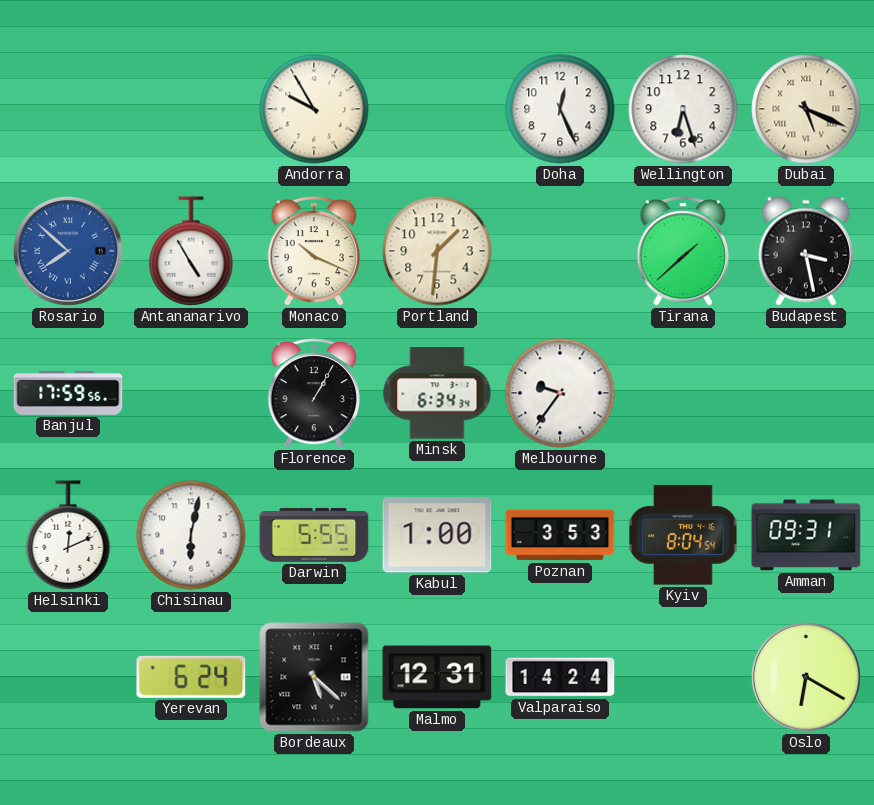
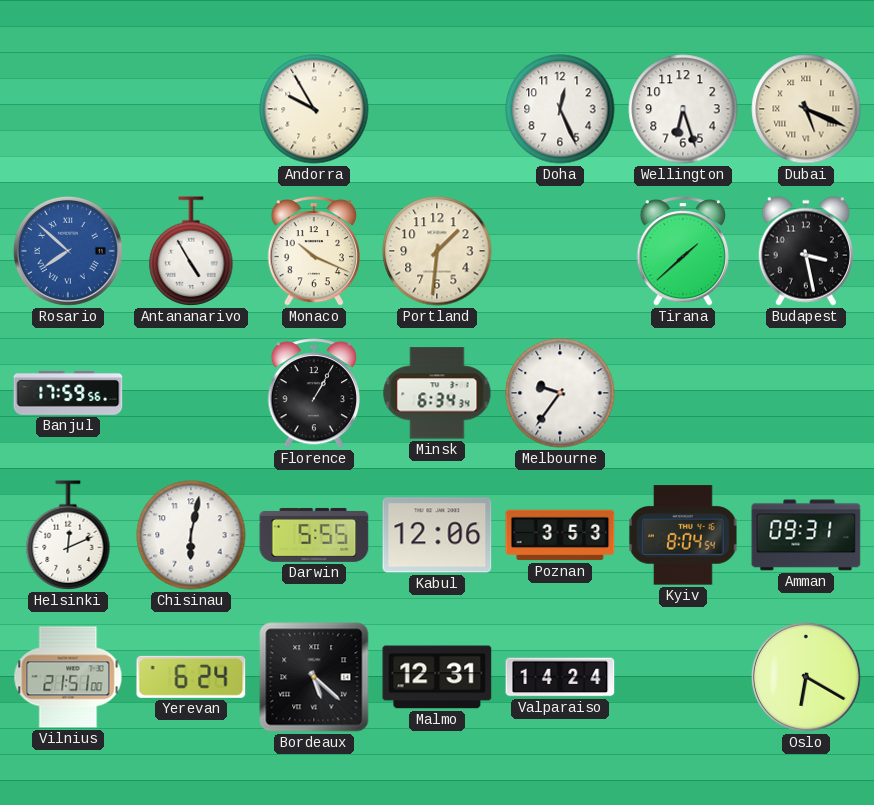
Kabul: 1:00 -> 12:06 (437, 535)
Vilnius: none -> 21:51 (68, 677)
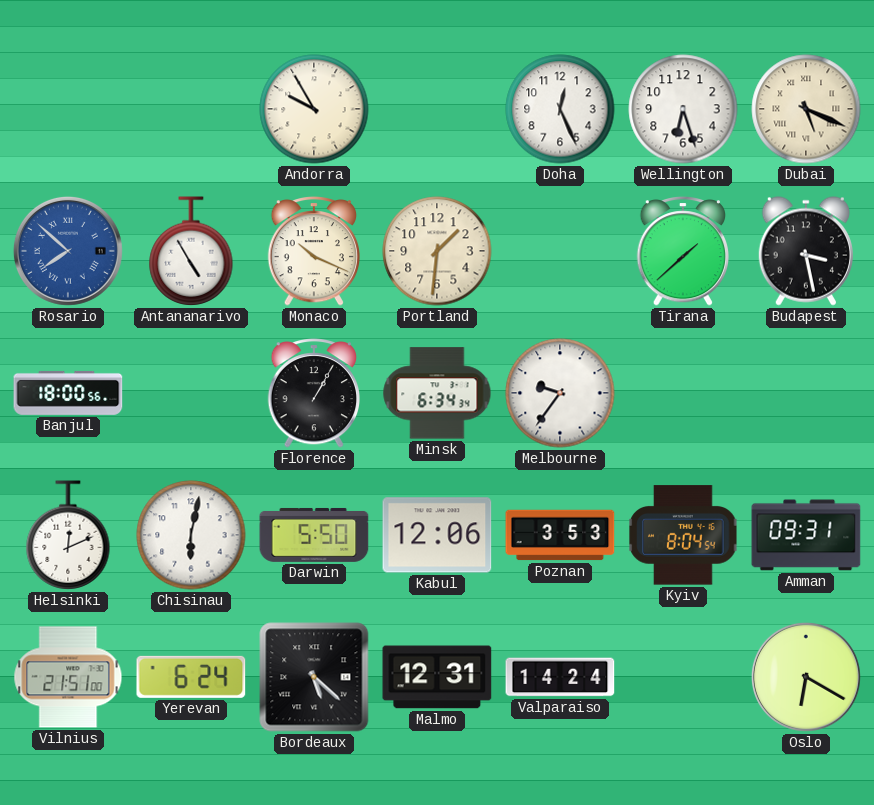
Banjul: 17:59 -> 18:00 (68, 393)
Darwin: 5:55 -> 5:50 (314, 535)
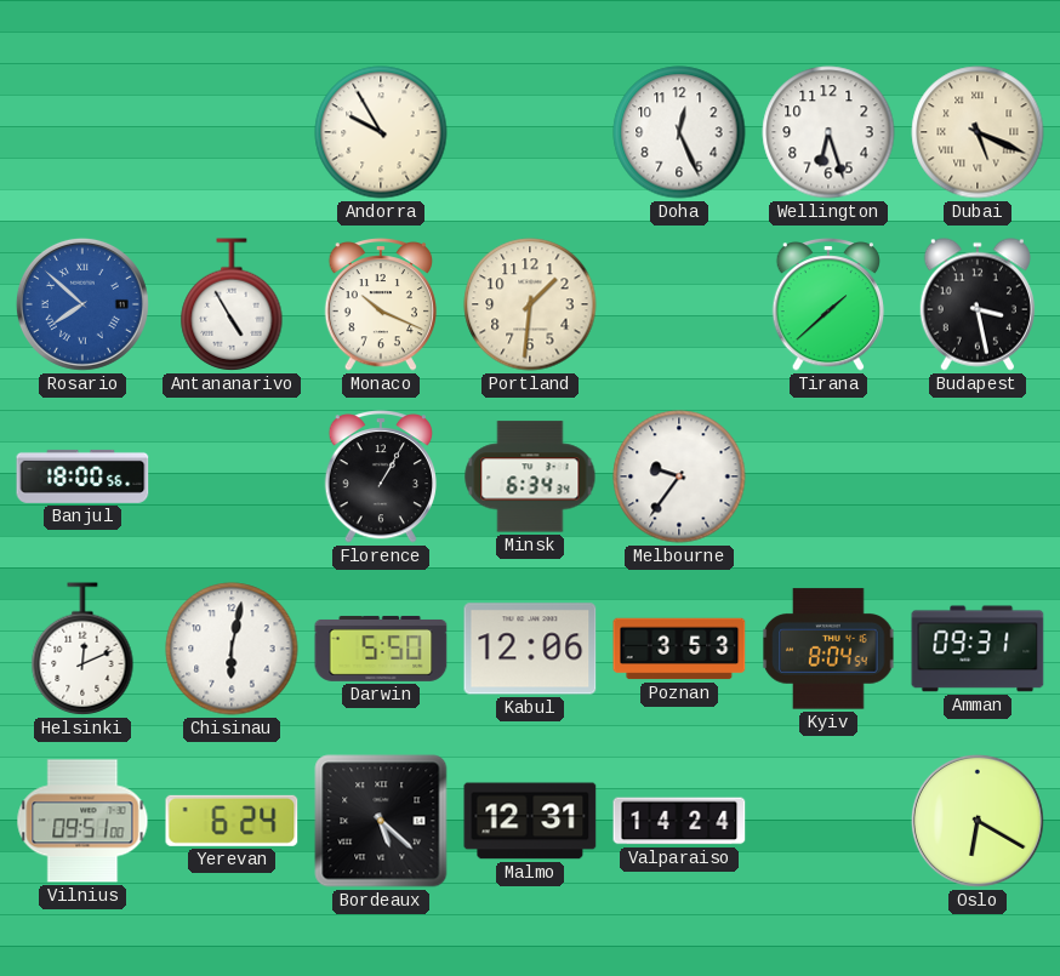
Vilnius: 21:51 -> 09:51 (82, 821)
